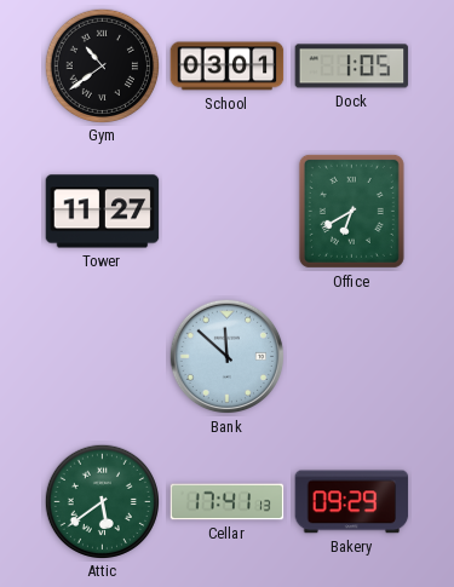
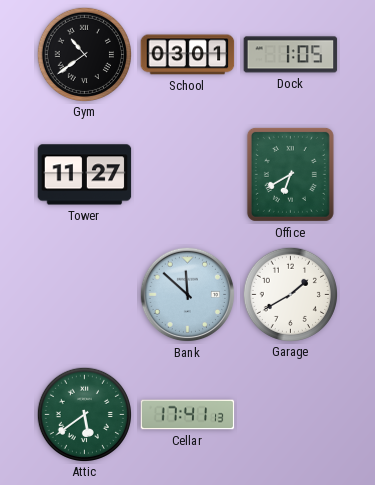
Garage: none -> 1:40 (290, 294)
Bakery: 09:29 -> none (352, 502)
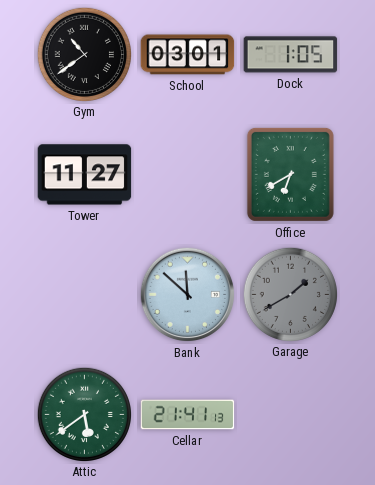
Garage dial: white -> grey (290, 294)
Cellar: 17:41 -> 21:41 (188, 415)
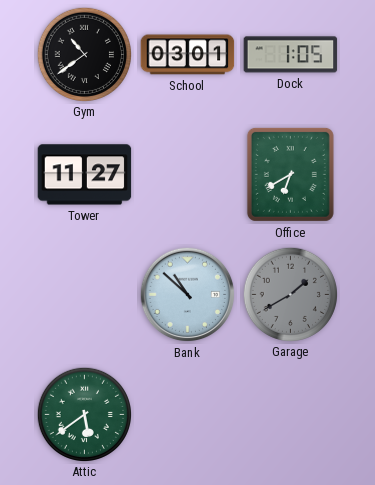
Bank: 11:52 -> 10:52 (188, 295)
Cellar: 21:41 -> none (188, 415)
